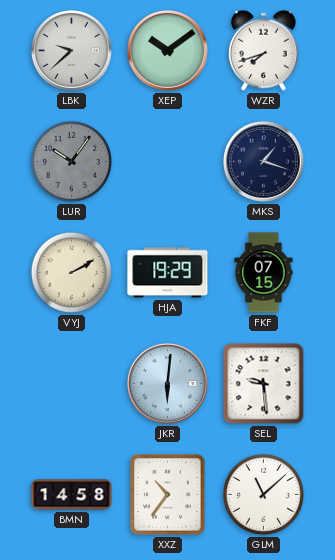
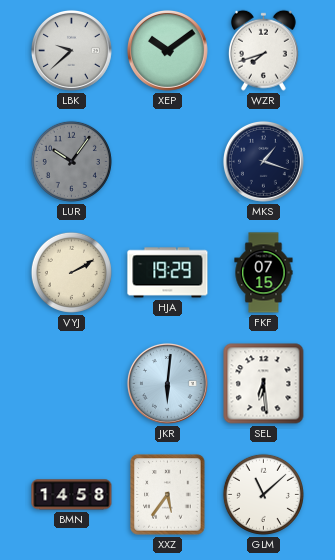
SEL: 9:29 -> 6:29 (264, 384)
XXZ: 10:36 -> 5:36 (168, 495)
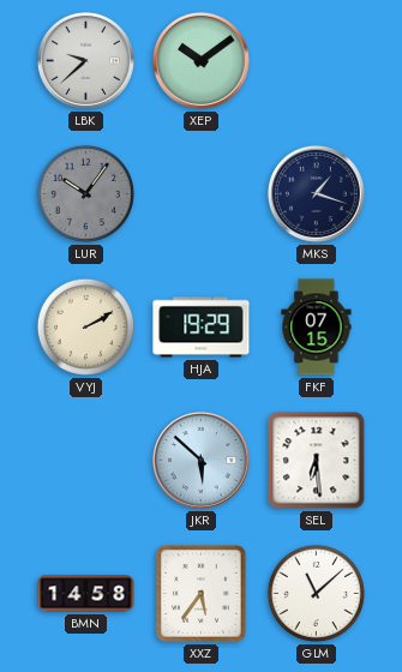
WZR: 7:42 -> none (263, 50)
JKR: 6:01 -> 5:52 (200, 460)
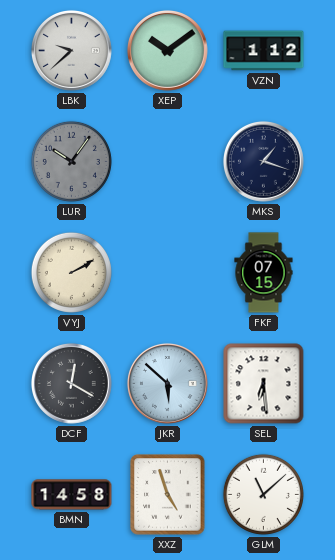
VZN: none -> 1:12 (264, 51)
HJA: 19:29 -> none (202, 328)
DCF: none -> 12:20 (71, 383)
XXZ: 5:36 -> 4:57 (168, 495)
